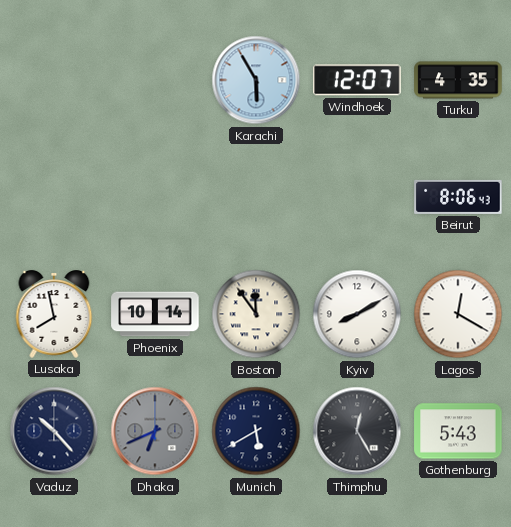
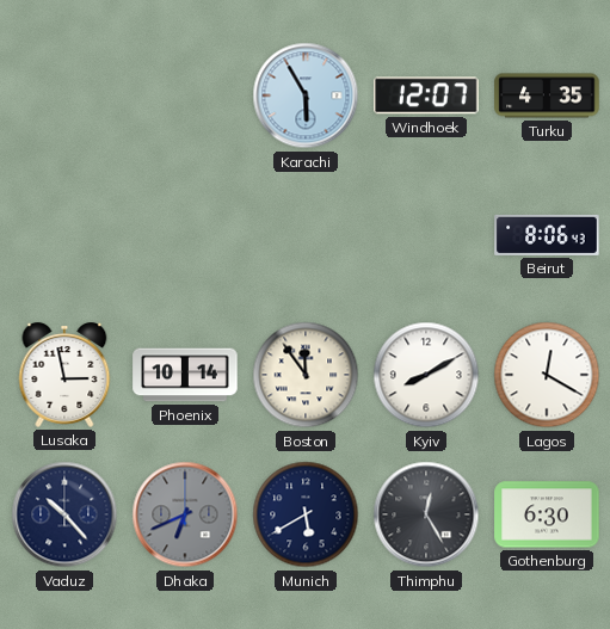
Lusaka: 7:58 -> 2:58 (64, 376)
Gothenburg: 5:43 -> 6:30 (547, 514)
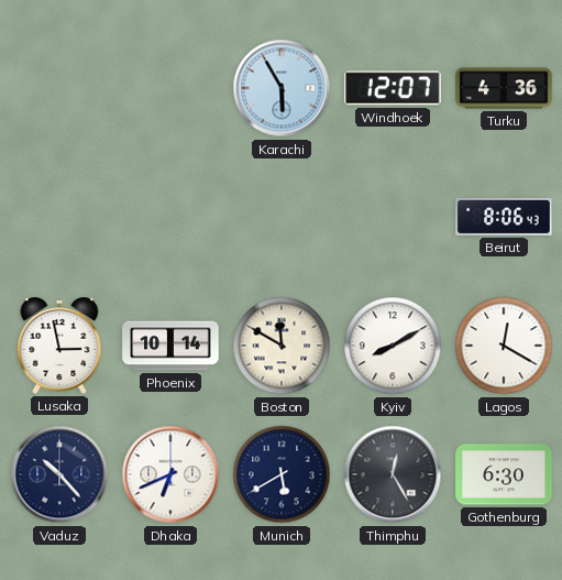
Turku: 4:35 -> 4:36 (504, 88)
Boston: 11:54 -> 11:50 (282, 346)
Dhaka dial: grey -> white (170, 474)
